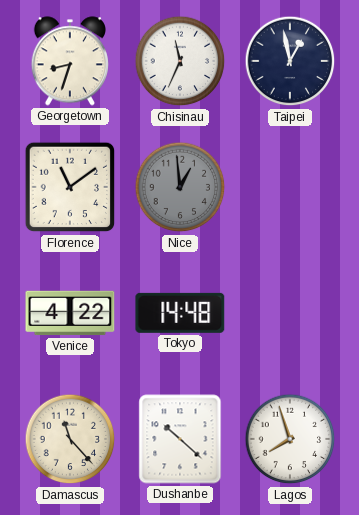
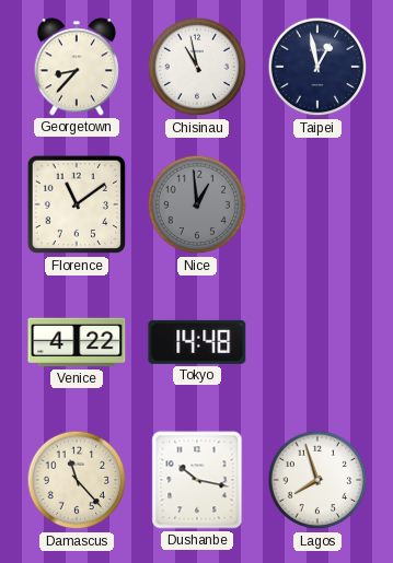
Georgetown: 8:33 -> 8:37 (77, 67)
Chisinau: 11:34 -> 10:58 (197, 67)
Dushanbe: 10:22 -> 10:17 (197, 480)
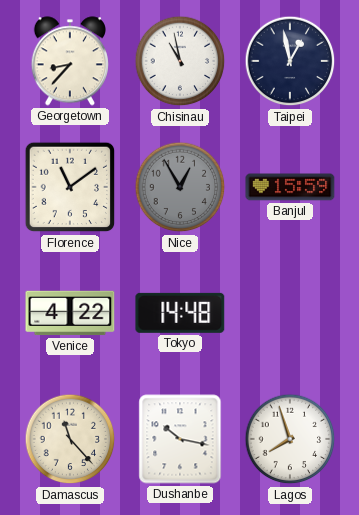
Nice: 12:59 -> 12:55 (180, 187)
Banjul: none -> 15:59 (290, 187)
